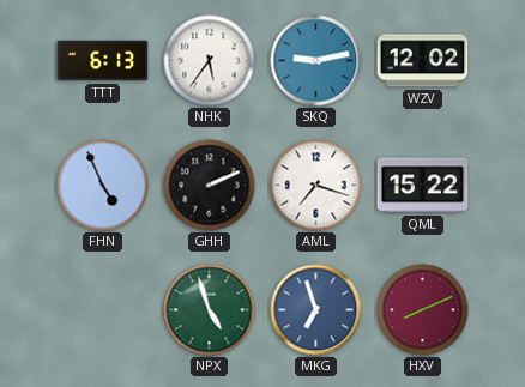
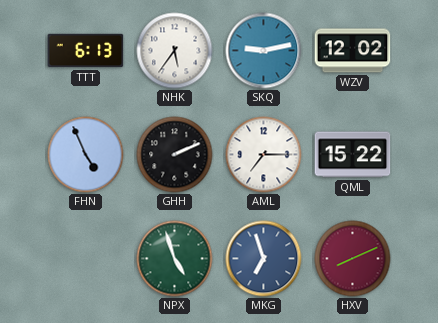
AML: 7:18 -> 7:15 (264, 155)
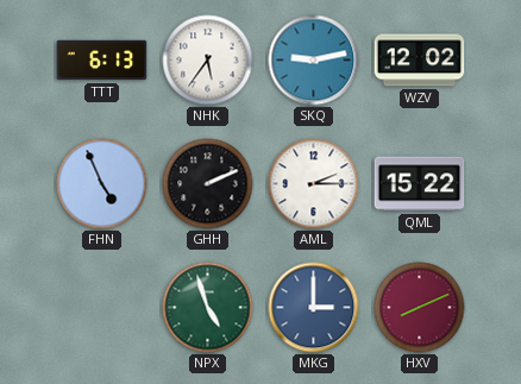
AML: 7:15 -> 2:15 (314, 184)
MKG: 6:57 -> 3:00 (314, 308)
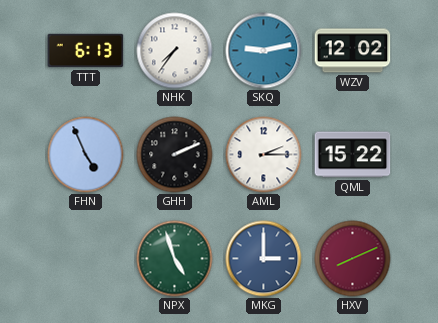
NHK: 5:36 -> 7:36 (175, 51)
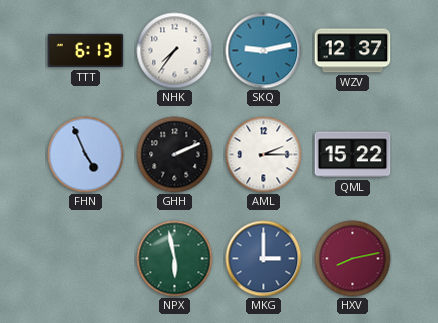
WZV: 12:02 -> 12:37 (353, 51)
NPX: 4:57 -> 5:58 (175, 259)
HXV: 8:11 -> 8:13 (353, 259)
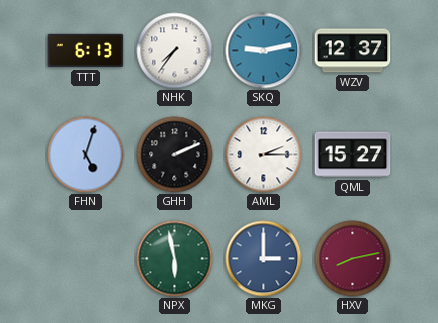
FHN: 4:56 -> 5:03 (86, 155)
QML: 15:22 -> 15:27 (353, 155)
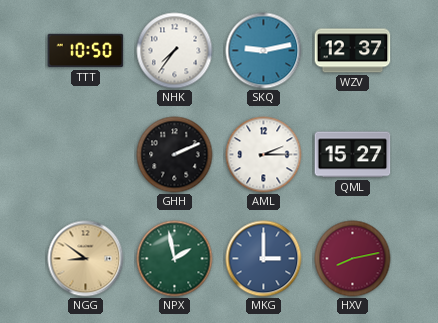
TTT: 6:13 -> 10:50 (86, 51)
FHN: 5:03 -> none (86, 155)
NGG: none -> 8:51 (86, 259)
NPX: 5:58 -> 1:58 (175, 259)
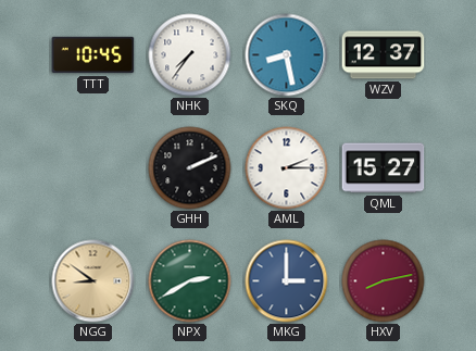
TTT: 10:50 -> 10:45 (93, 55)
SKQ: 9:13 -> 8:28 (287, 55)
NPX: 1:58 -> 2:40 (190, 281)
